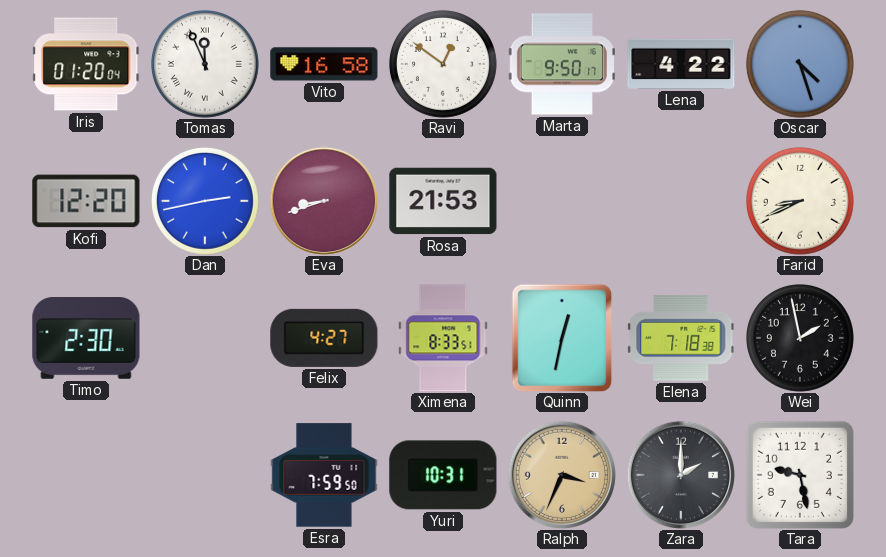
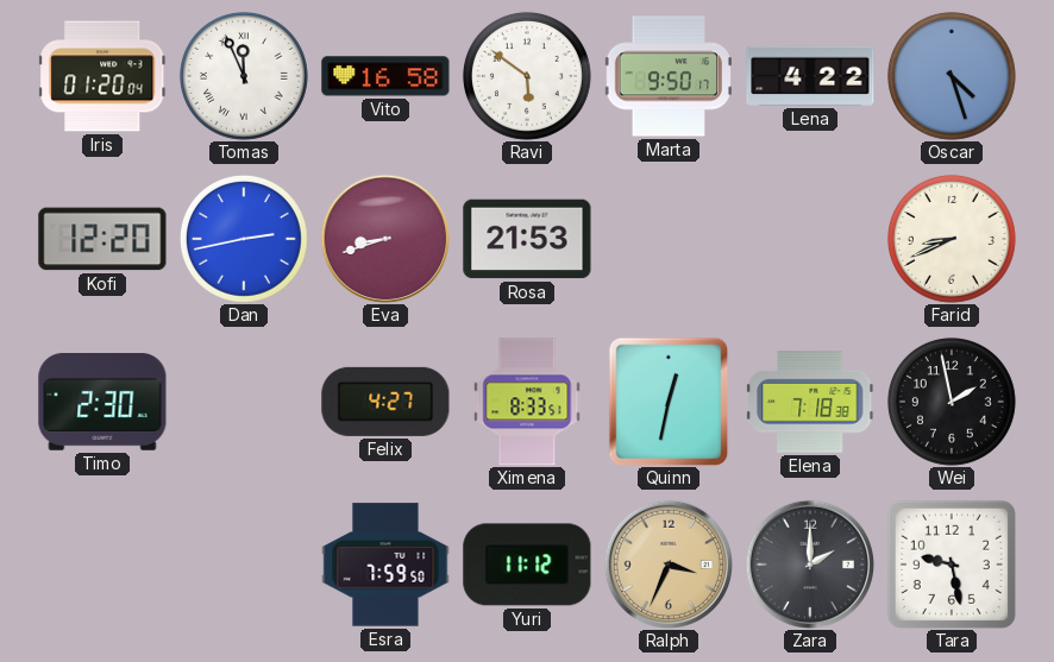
Ravi: 12:51 -> 5:51 (527, 76)
Yuri: 10:31 -> 11:12 (527, 565)
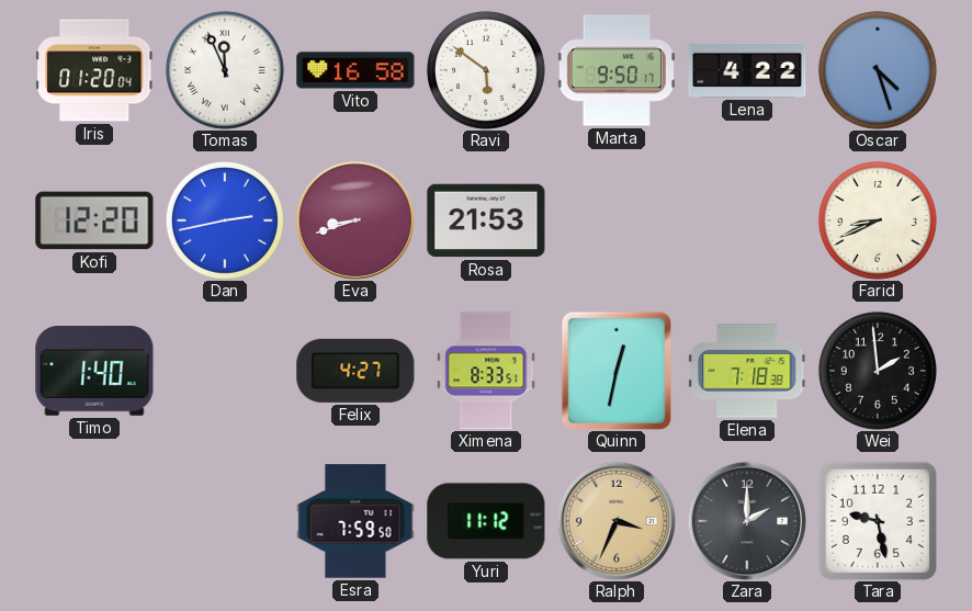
Timo: 2:30 -> 1:40 (94, 372)
Wei: 1:58 -> 1:59 (878, 371)
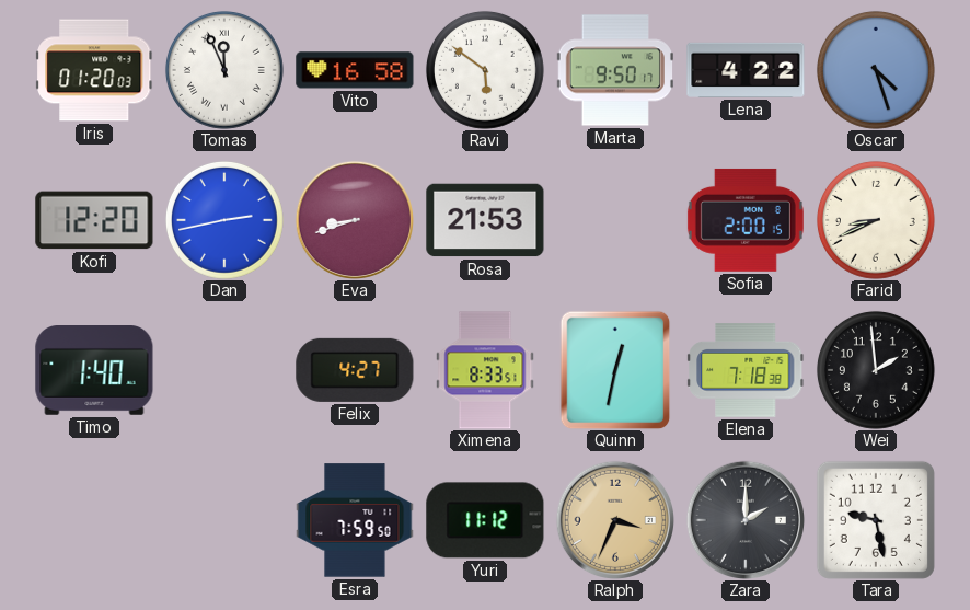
Iris: 01:20:04 -> 01:20:03 (94, 70)
Sofia: none -> 2:00 (746, 220)
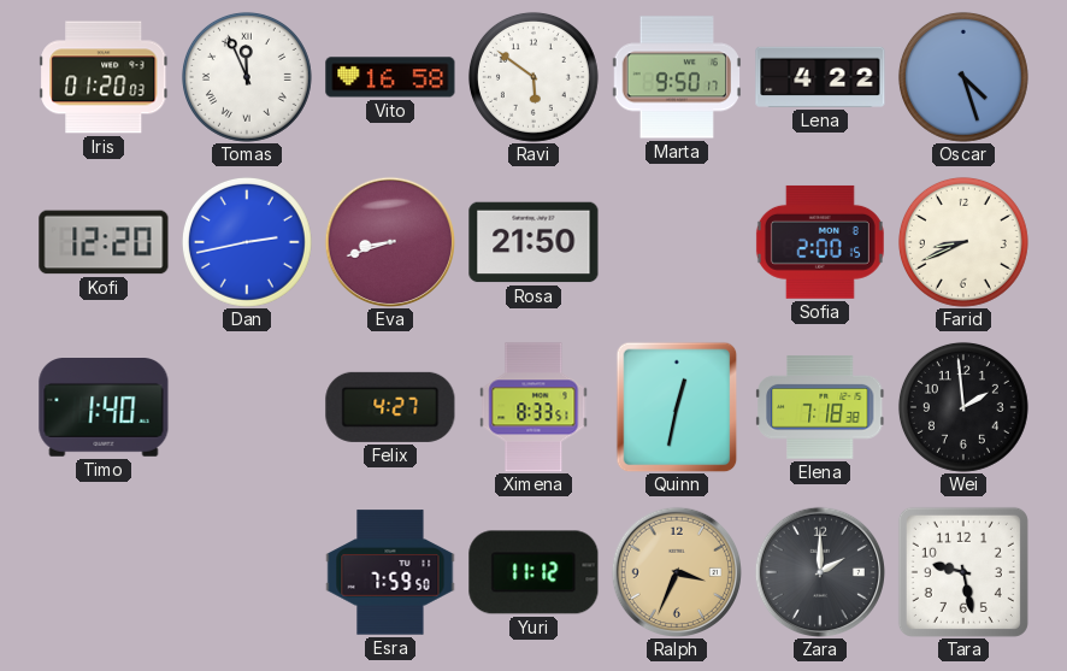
Rosa: 21:53 -> 21:50 (533, 242)
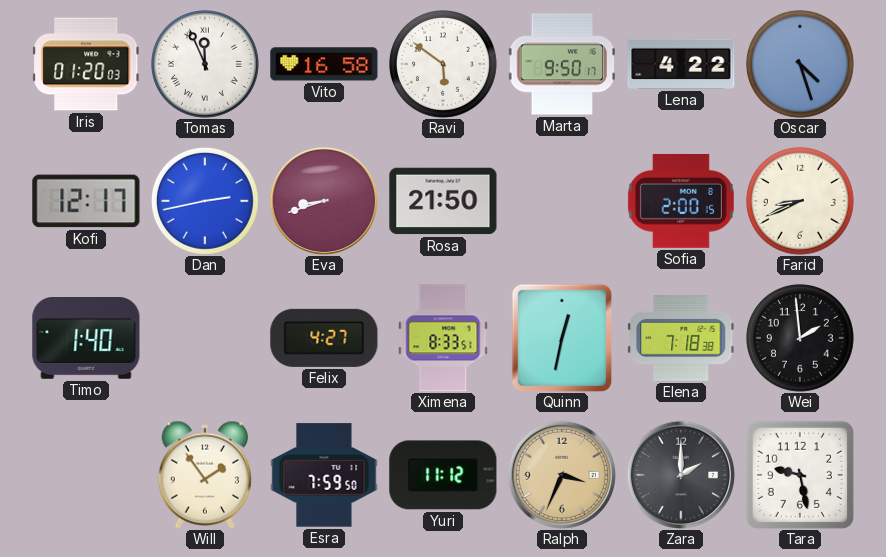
Kofi: 12:20 -> 12:17 (86, 201)
Will: none -> 1:54 (205, 475)
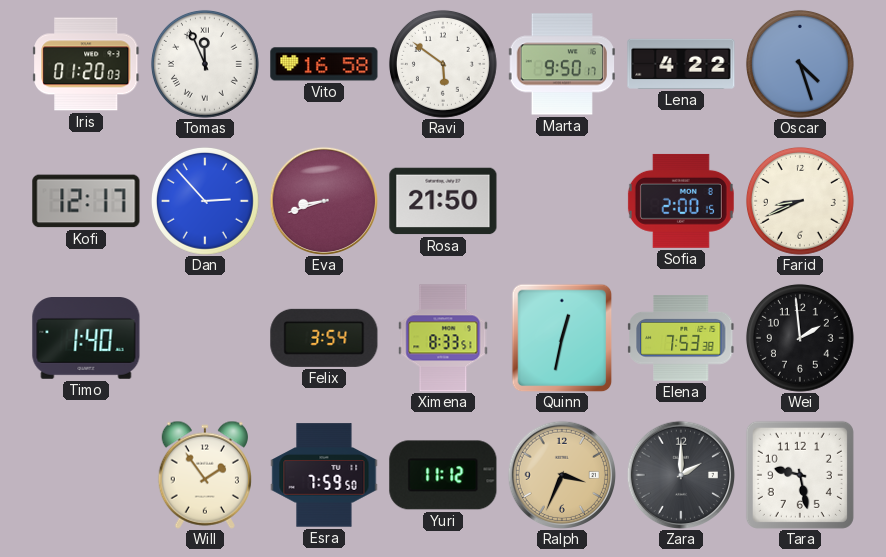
Dan: 2:43 -> 2:53 (205, 201)
Felix: 4:27 -> 3:54 (324, 338)
Elena: 7:18 -> 7:53 (682, 338)
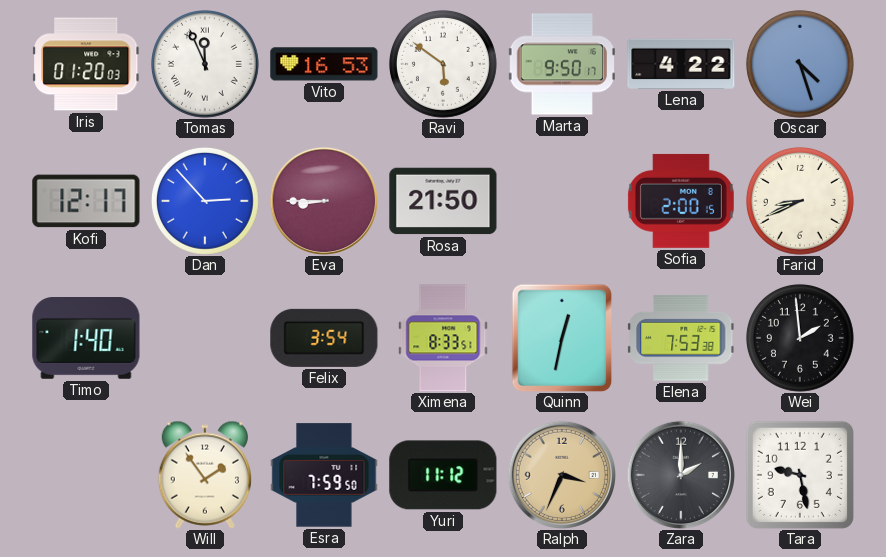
Vito: 16:58 -> 16:53 (324, 64)
Eva: 8:42 -> 8:45 (323, 200)
